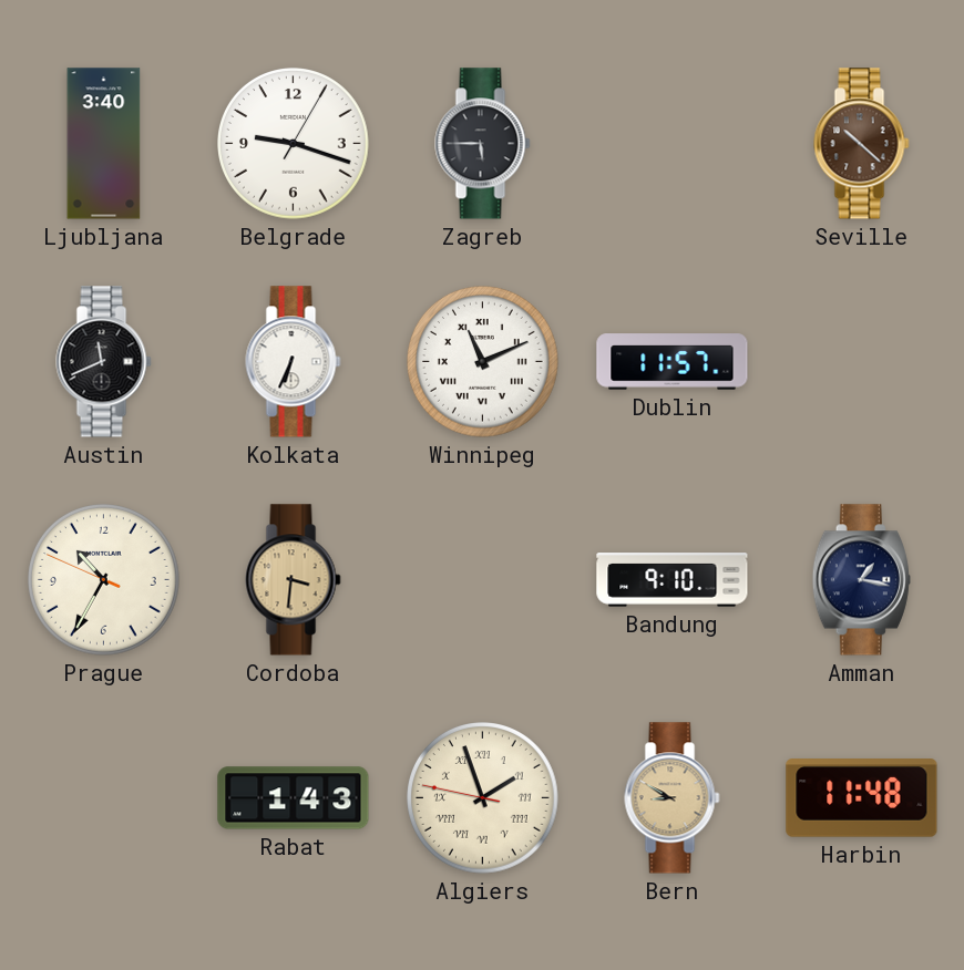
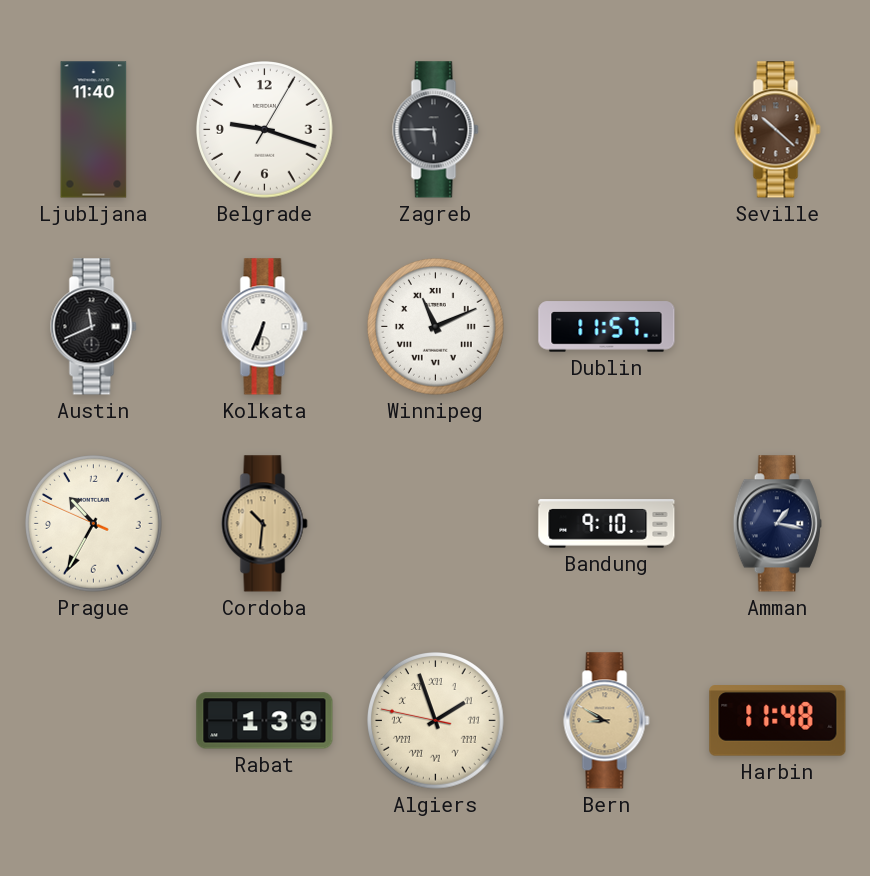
Ljubljana: 3:40 -> 11:40 (94, 130)
Cordoba: 3:31 -> 10:31 (265, 524)
Rabat: 1:43 -> 1:39 (265, 721)
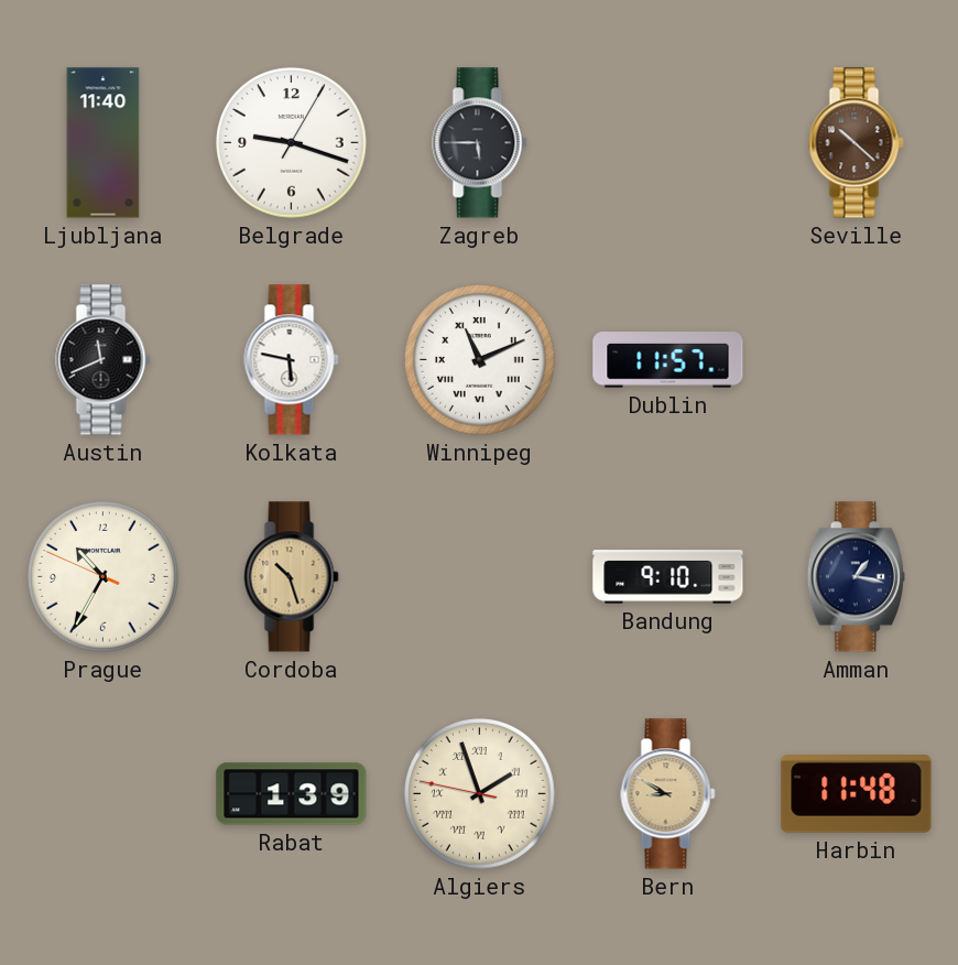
Kolkata: 6:34 -> 5:47 (292, 360)
Cordoba: 10:31 -> 10:27 (292, 577)
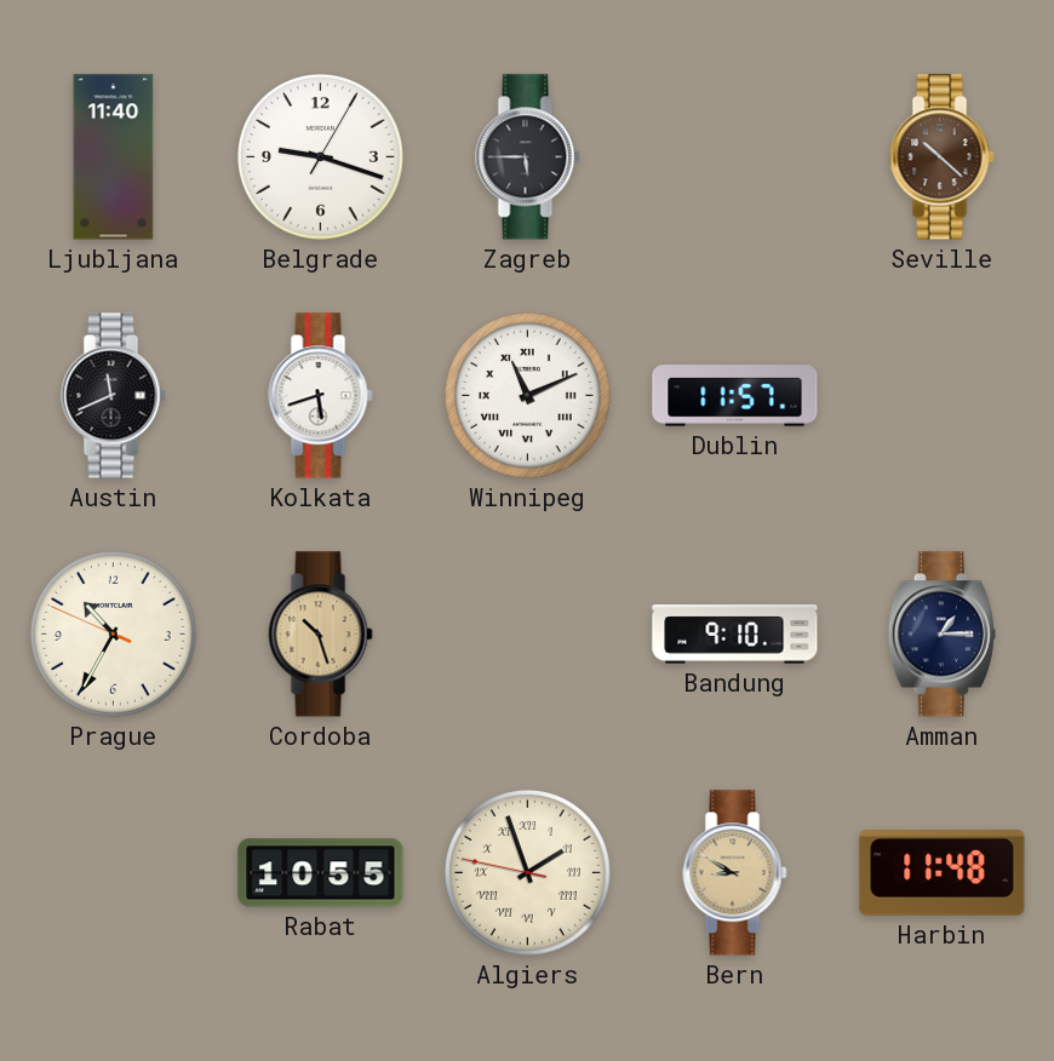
Kolkata: 5:47 -> 5:42 (321, 396)
Amman: 1:17 -> 1:15 (941, 635)
Rabat: 1:39 -> 10:55 (321, 873)
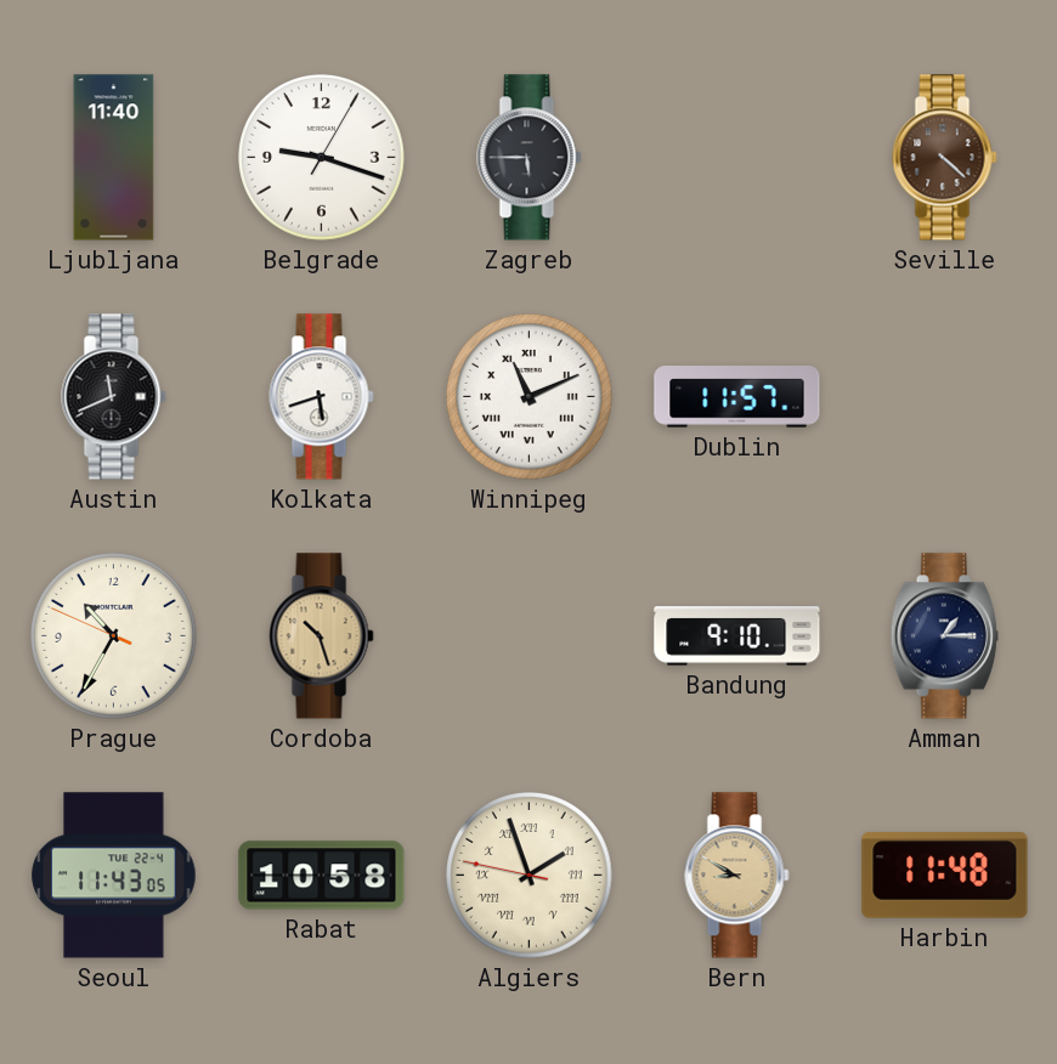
Seville: 10:22 -> 4:22 (945, 158)
Seoul: none -> 11:43 (114, 876)
Rabat: 10:55 -> 10:58 (322, 876)
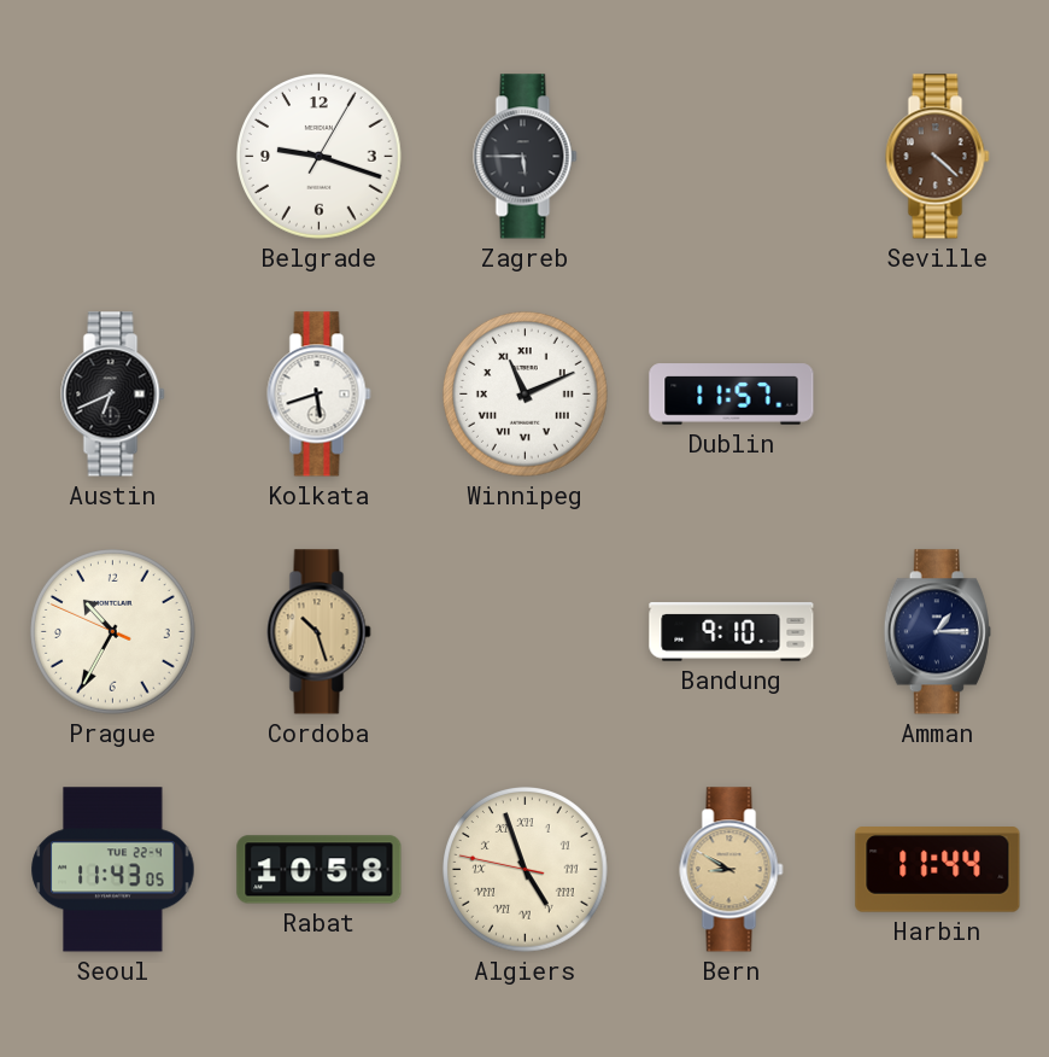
Ljubljana: 11:40 -> none (114, 158)
Austin: 11:41 -> 6:41 (113, 395)
Algiers: 1:56 -> 4:56 (526, 870)
Harbin: 11:48 -> 11:44 (938, 870)
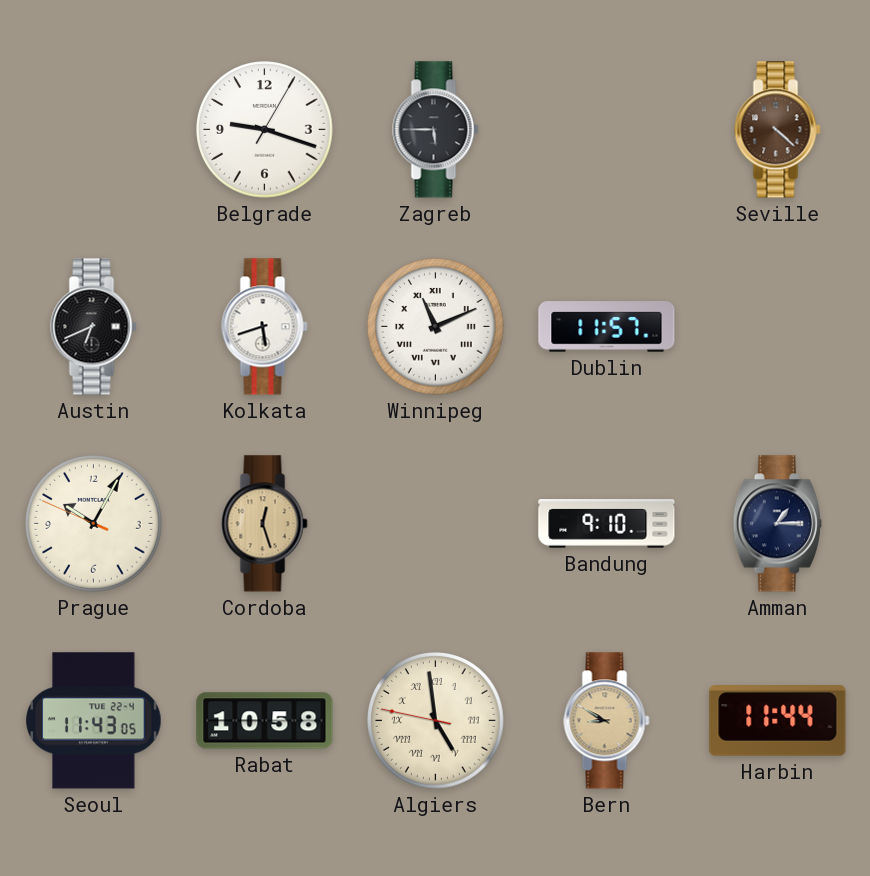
Prague: 10:34 -> 10:04 (94, 524)
Cordoba: 10:27 -> 12:27 (265, 524)
Algiers: 4:56 -> 4:58 (436, 721)
